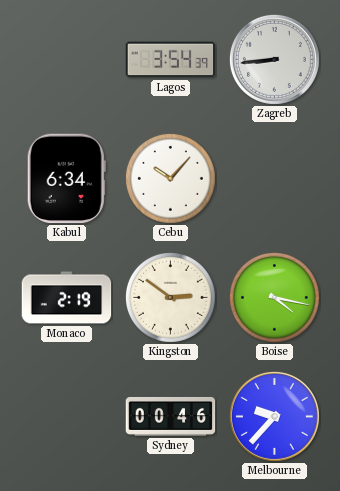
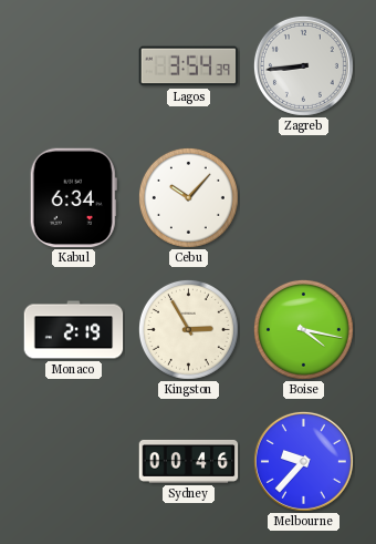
Kingston: 2:51 -> 2:55 (188, 329)
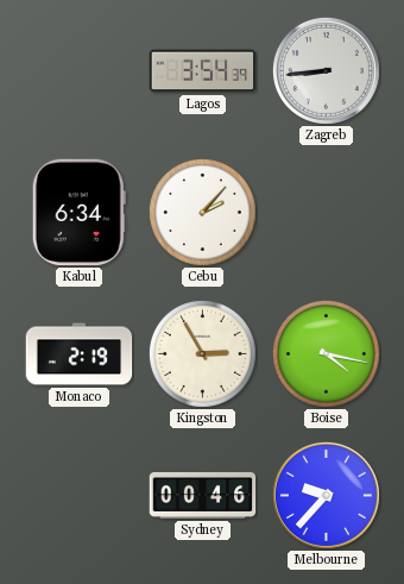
Cebu: 10:07 -> 2:07 (202, 212)
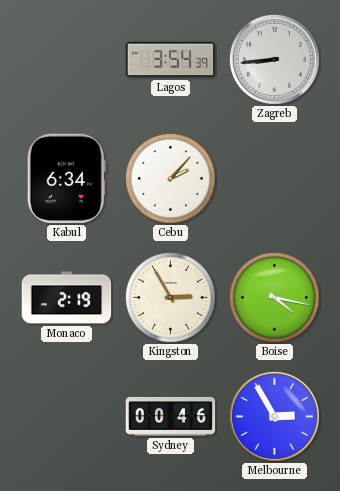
Melbourne: 9:37 -> 2:55 (274, 416)
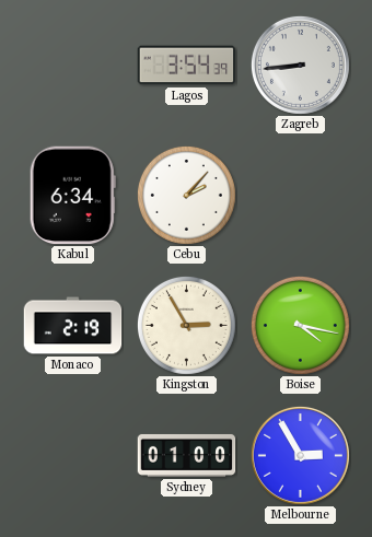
Sydney: 00:46 -> 01:00 (187, 455)
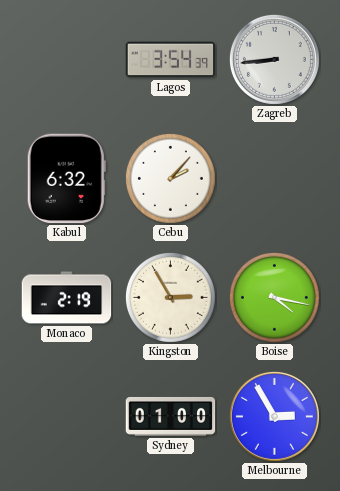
Kabul: 6:34 -> 6:32 (66, 179)
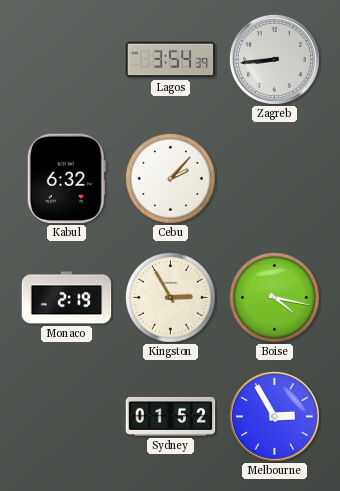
Sydney: 01:00 -> 01:52 (171, 416)
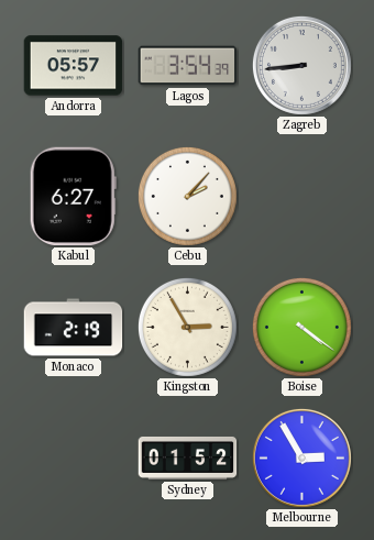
Andorra: none -> 05:57 (74, 66)
Kabul: 6:32 -> 6:27 (73, 197)
Boise: 4:17 -> 4:21 (301, 327)
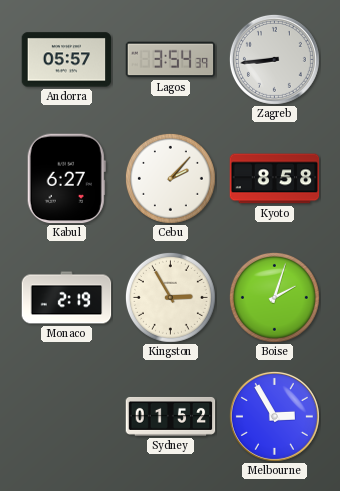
Kyoto: none -> 8:58 (275, 179)
Boise: 4:21 -> 2:03 (274, 297)
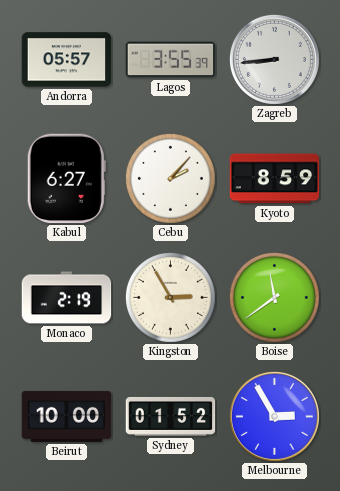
Lagos: 3:54 -> 3:55 (171, 60)
Kyoto: 8:58 -> 8:59 (275, 179)
Boise: 2:03 -> 11:39 (274, 297)
Beirut: none -> 10:00 (67, 416)
